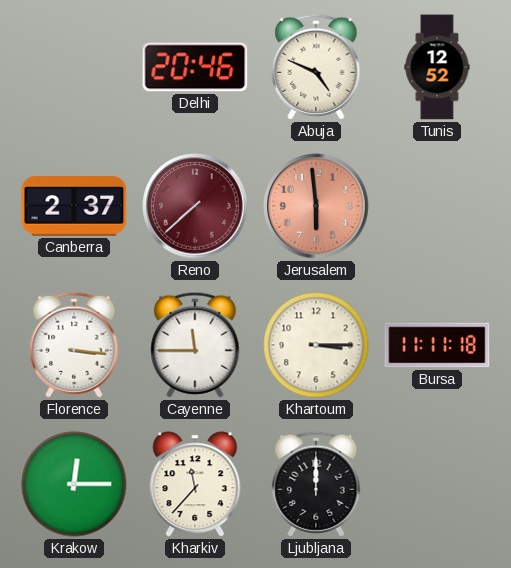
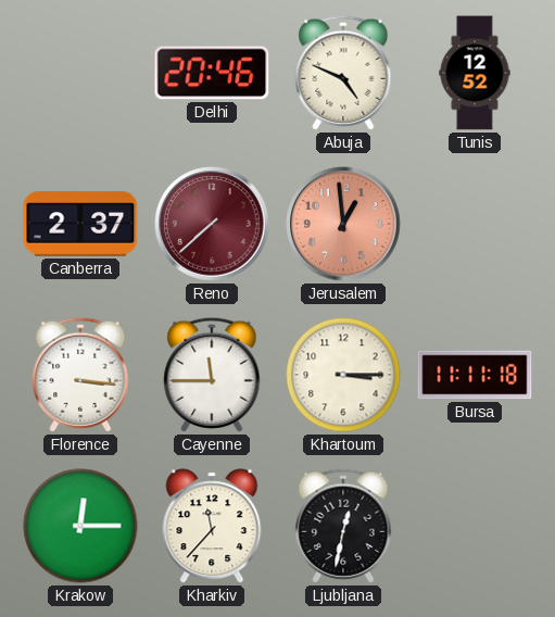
Jerusalem: 5:59 -> 12:59 (343, 224)
Ljubljana: 12:00 -> 12:32 (343, 526)
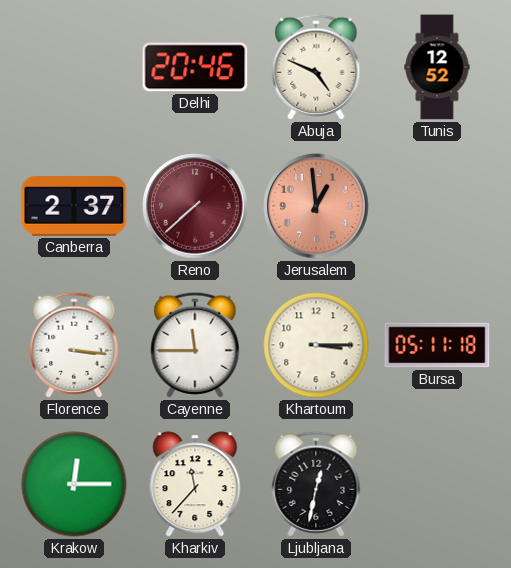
Bursa: 11:11 -> 05:11 (437, 345)
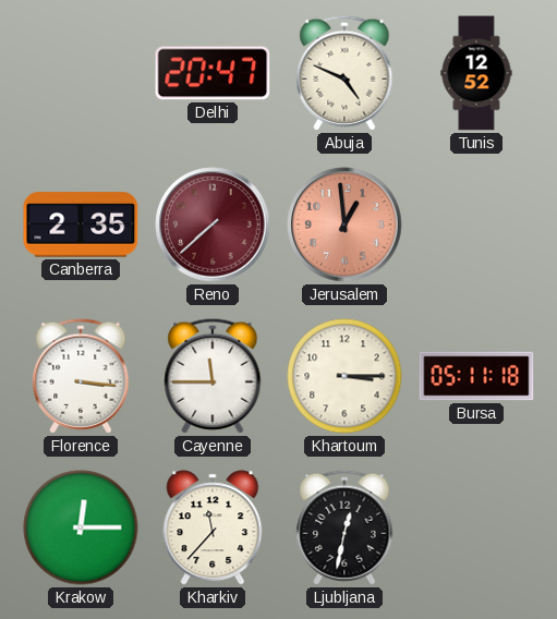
Delhi: 20:46 -> 20:47 (213, 73)
Canberra: 2:37 -> 2:35 (81, 224)
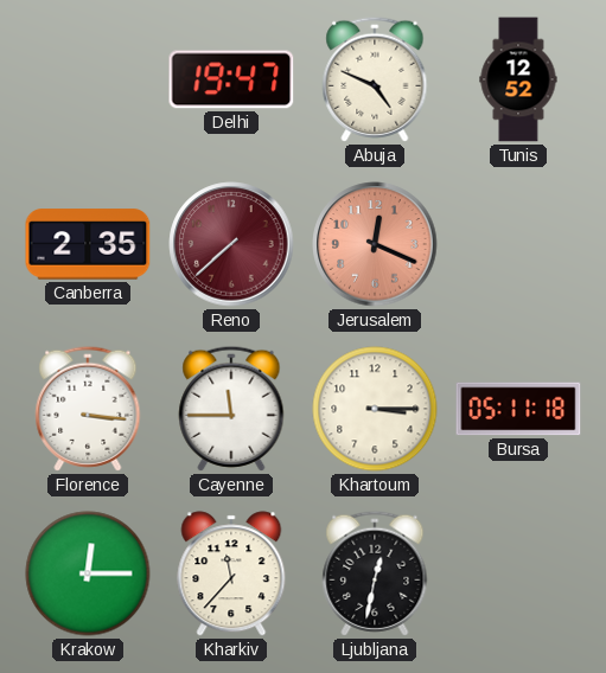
Delhi: 20:47 -> 19:47 (231, 79)
Jerusalem: 12:59 -> 12:19 (375, 244)
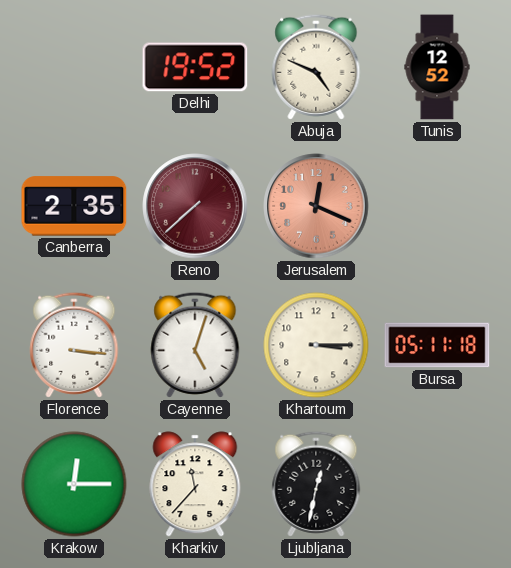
Delhi: 19:47 -> 19:52 (195, 67)
Cayenne: 11:45 -> 5:03 (195, 345)
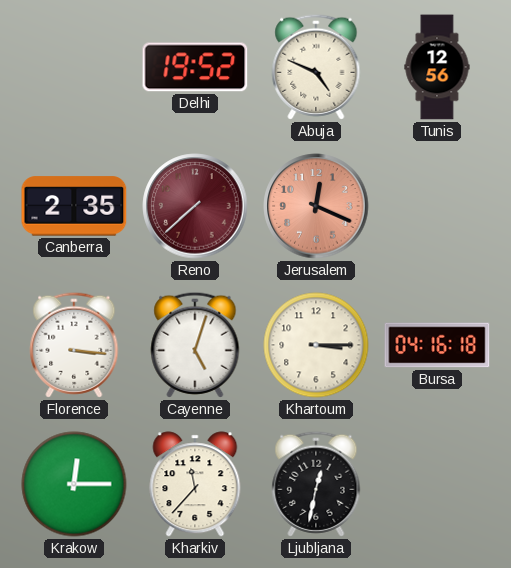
Tunis: 12:52 -> 12:56 (437, 67)
Bursa: 05:11 -> 04:16 (437, 345)
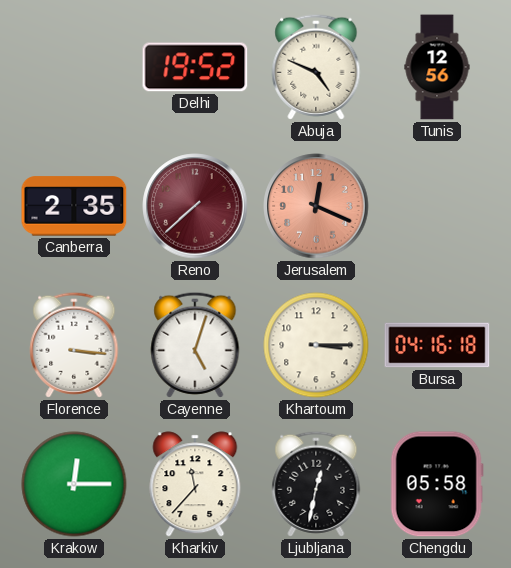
Chengdu: none -> 05:58 (437, 484)
